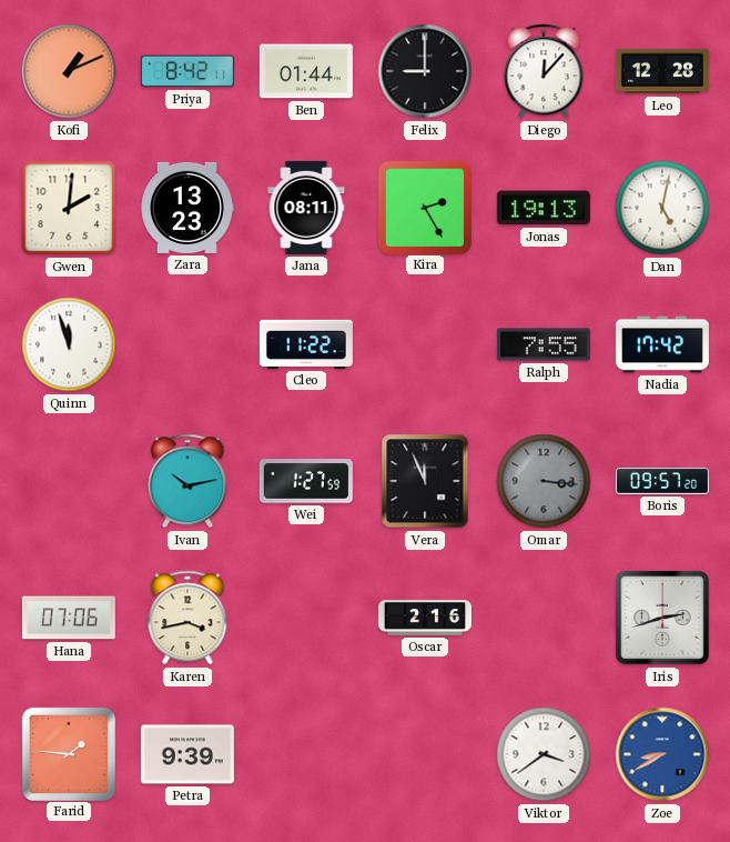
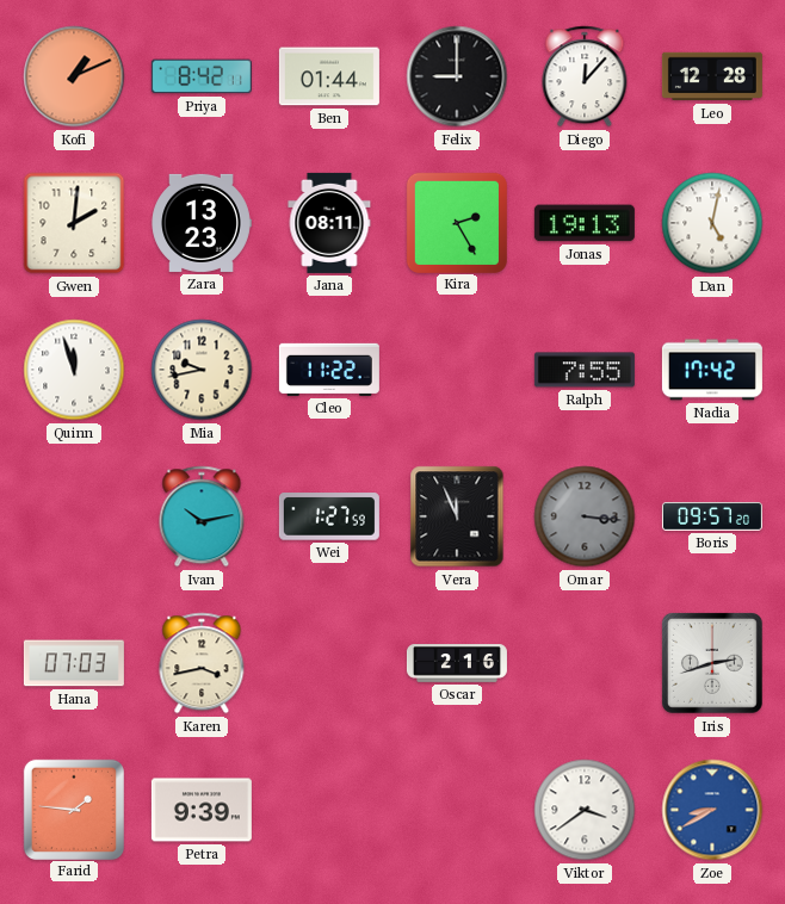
Mia: none -> 9:43 (202, 370)
Hana: 07:06 -> 07:03 (74, 663)
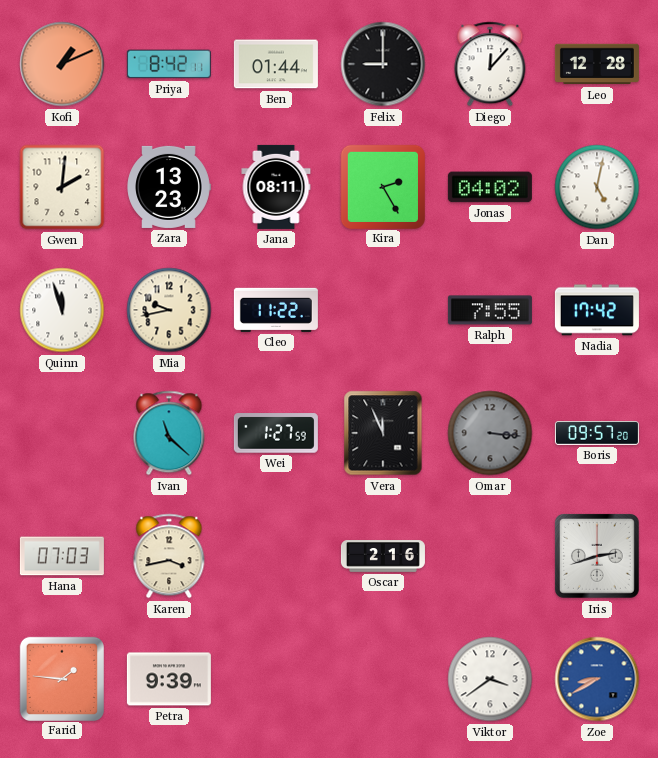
Jonas: 19:13 -> 04:02 (490, 187)
Ivan: 10:13 -> 11:22 (169, 433)
